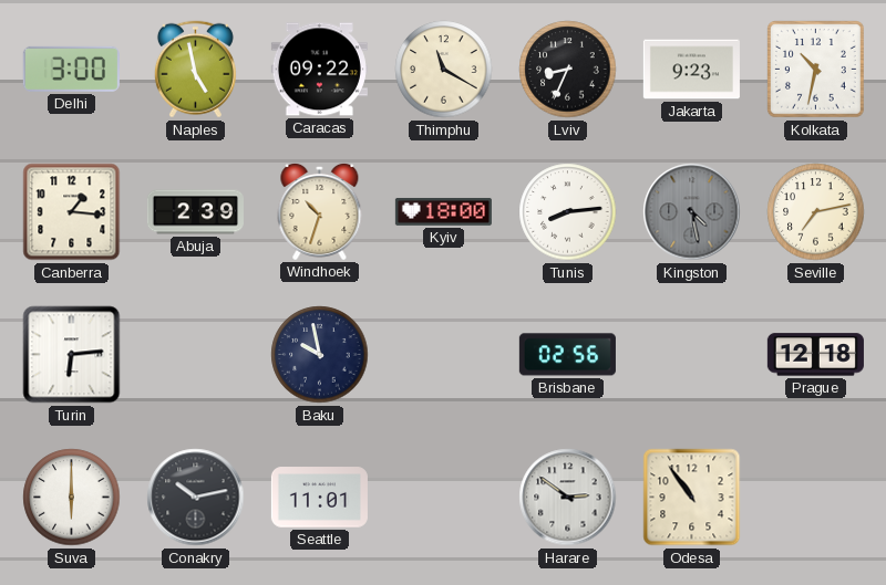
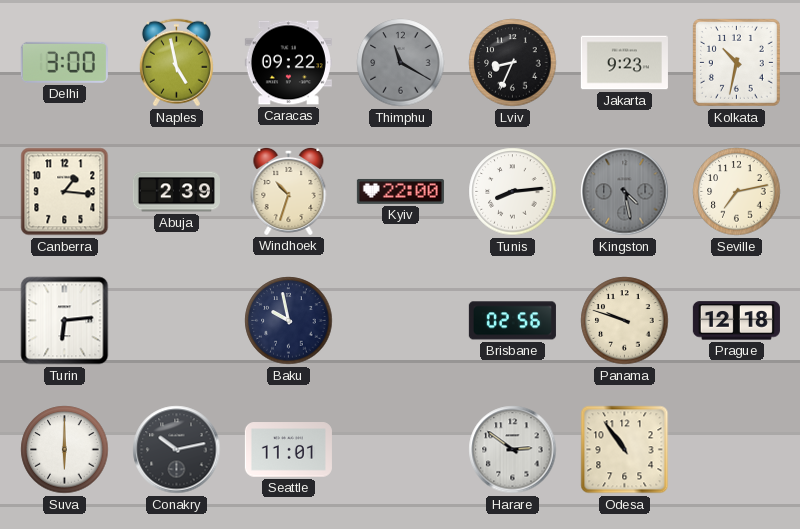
Thimphu dial: cream -> grey (401, 63)
Kyiv: 18:00 -> 22:00 (400, 192)
Panama: none -> 9:48 (625, 321)
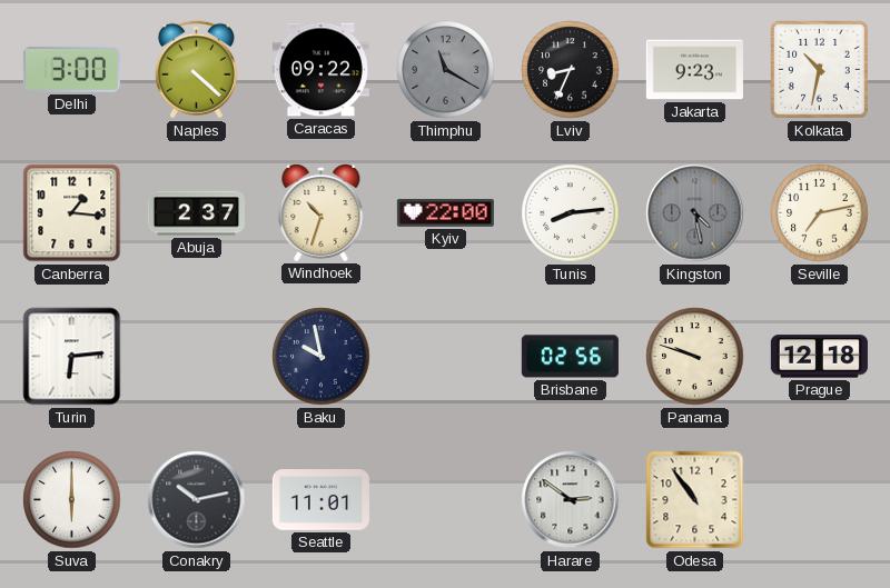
Naples: 4:58 -> 4:22 (196, 70)
Abuja: 2:39 -> 2:37 (196, 213)
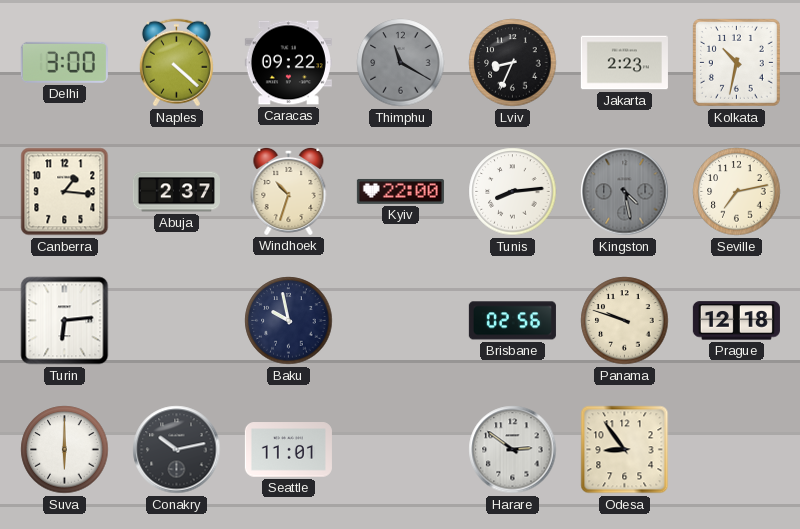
Jakarta: 9:23 -> 2:23 (624, 63)
Odesa: 10:54 -> 8:54 (625, 450)
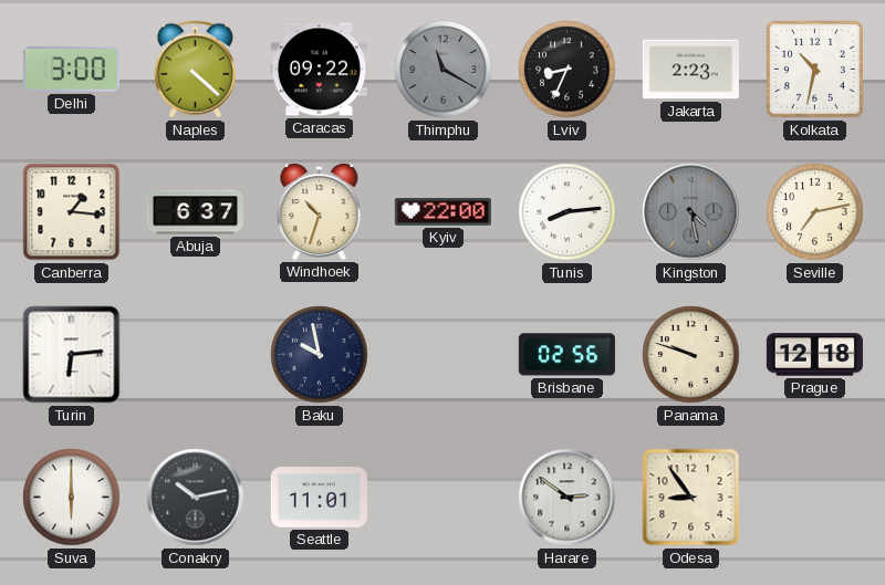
Abuja: 2:37 -> 6:37 (195, 212)
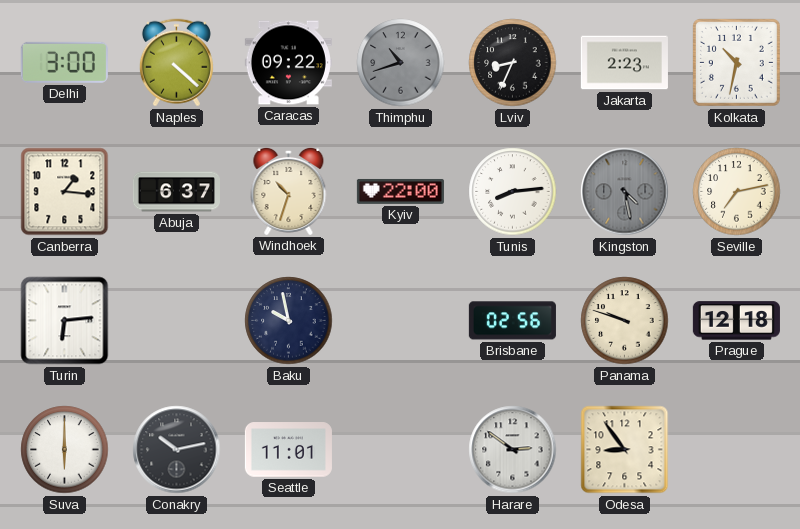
Thimphu: 11:20 -> 10:42 (401, 63)
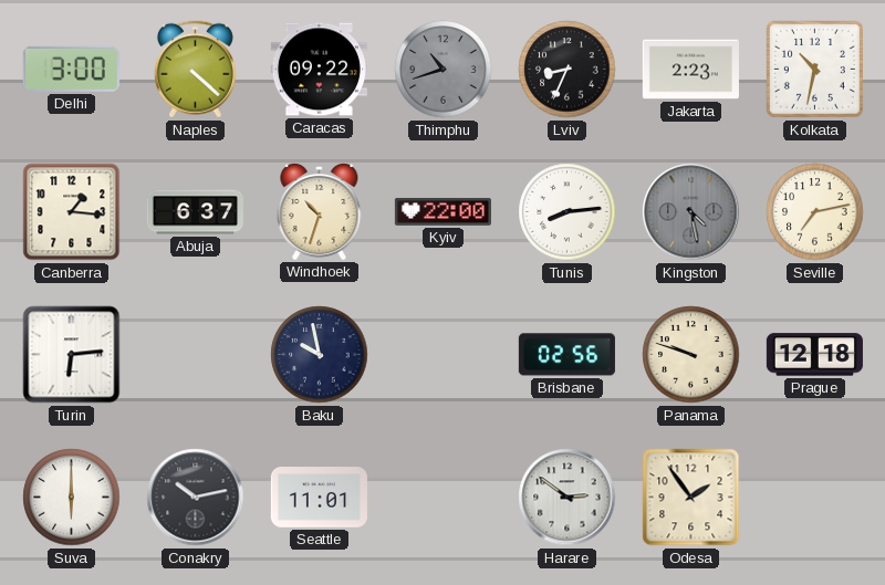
Odesa: 8:54 -> 1:54 (691, 498)
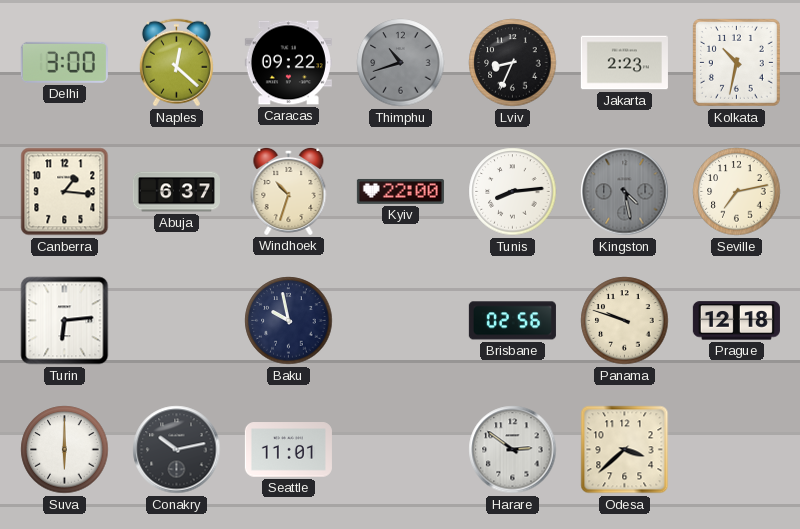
Naples: 4:22 -> 12:22 (176, 63)
Odesa: 1:54 -> 3:38 (625, 450)
